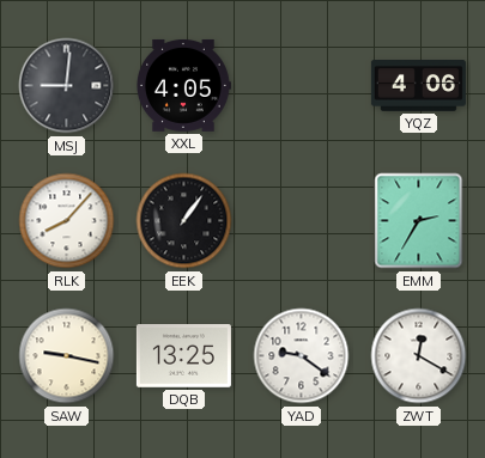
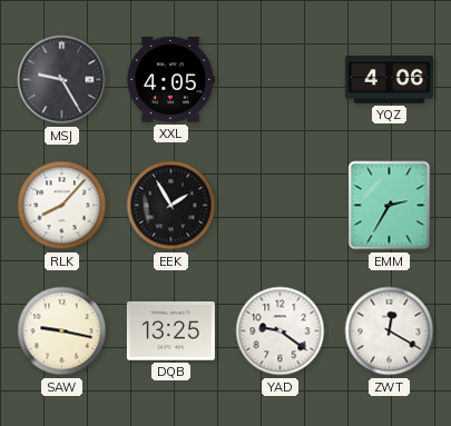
MSJ: 9:01 -> 9:25 (62, 80)
EEK: 1:06 -> 1:55 (171, 206)
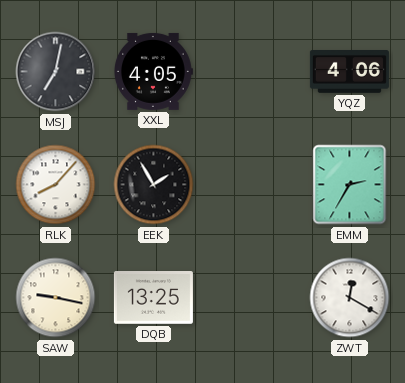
MSJ: 9:25 -> 7:02 (56, 72)
YAD: 9:21 -> none (281, 331)
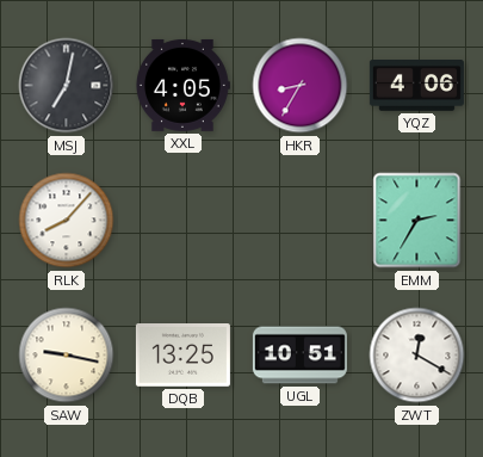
HKR: none -> 8:35 (301, 86)
EEK: 1:55 -> none (154, 185)
UGL: none -> 10:51 (299, 356)
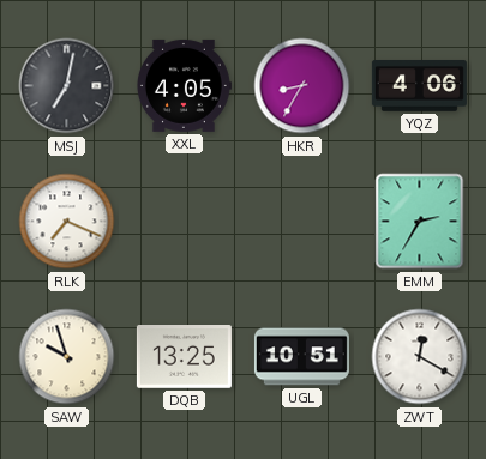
RLK: 8:07 -> 7:19 (67, 222)
SAW: 9:17 -> 9:57 (67, 357)
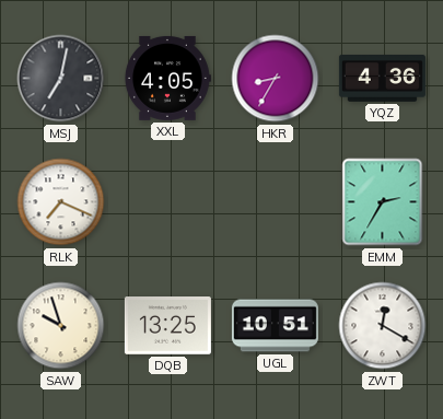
YQZ: 4:06 -> 4:36 (382, 79)
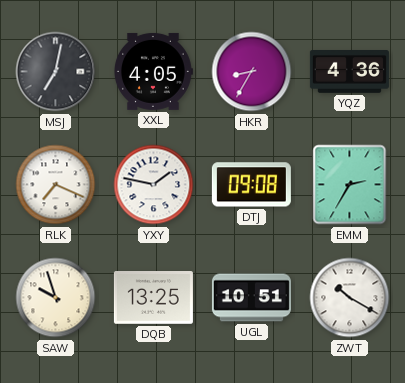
YXY: none -> 1:47 (154, 185)
DTJ: none -> 09:08 (251, 185)
ZWT: 12:20 -> 10:20 (350, 298)
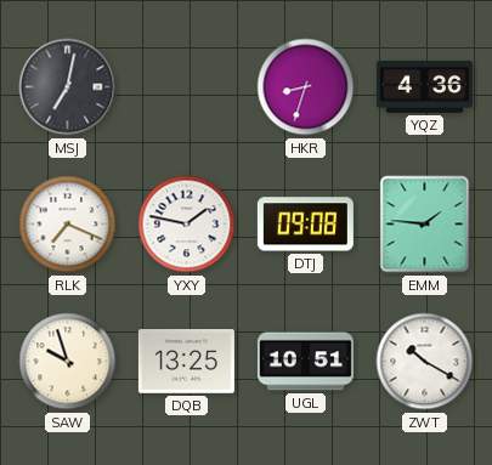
XXL: 4:05 -> none (153, 71)
HKR: 8:35 -> 8:33 (306, 87)
EMM: 2:35 -> 1:46 (425, 225)
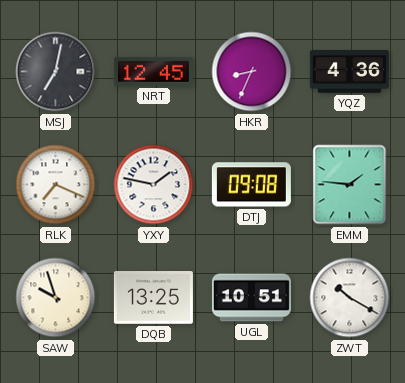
NRT: none -> 12:45 (153, 71)
HKR: 8:33 -> 8:34 (252, 72)
